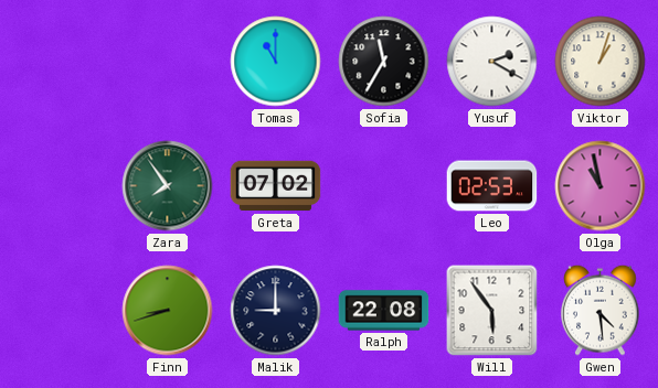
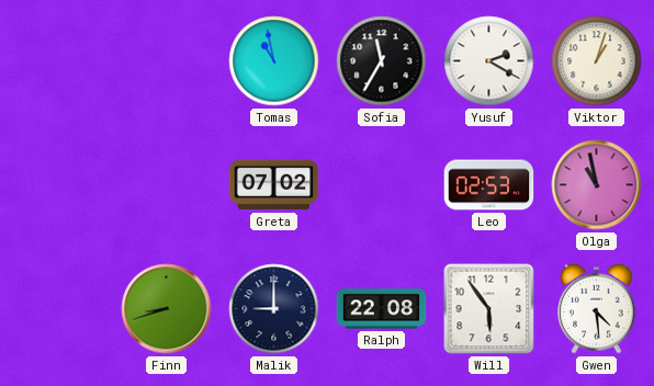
Tomas: 11:00 -> 10:58 (274, 61)
Zara: 7:54 -> none (168, 186)
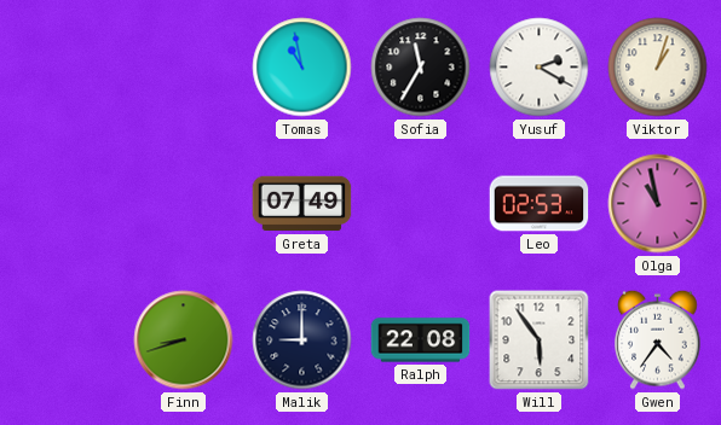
Greta: 07:02 -> 07:49 (302, 204)
Gwen: 4:29 -> 4:36 (658, 339)
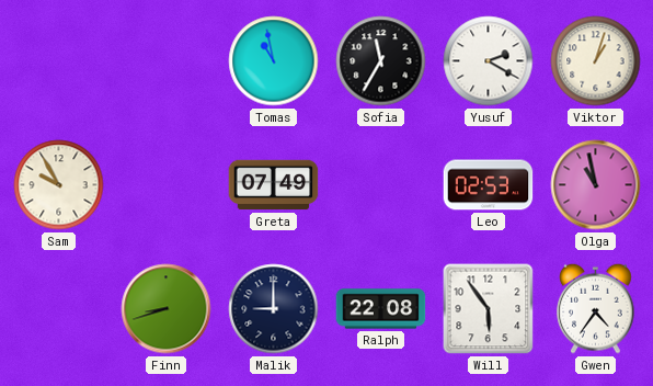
Sam: none -> 9:55 (59, 185)
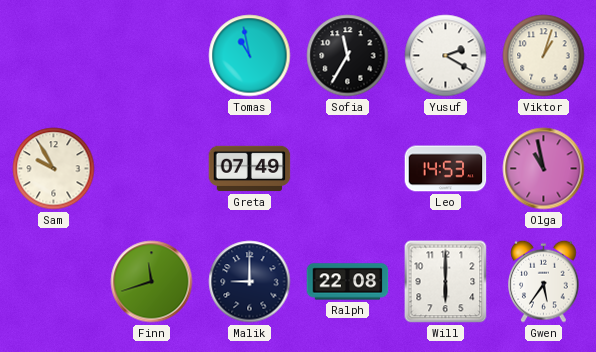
Leo: 02:53 -> 14:53 (446, 169)
Finn: 8:42 -> 11:42 (152, 282)
Will: 5:54 -> 6:00 (446, 282)
Gwen: 4:36 -> 5:36 (544, 281)
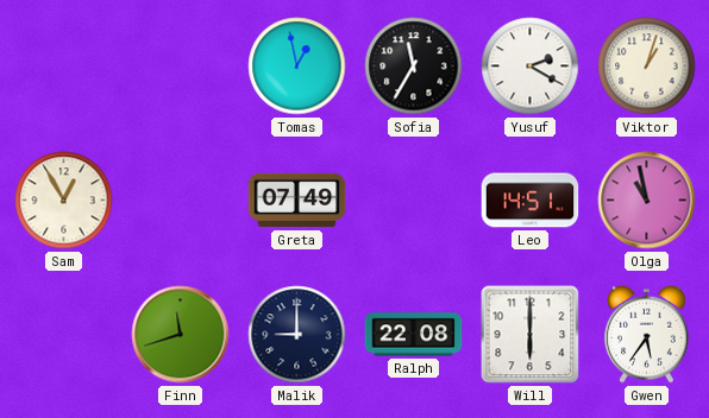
Tomas: 10:58 -> 12:58 (297, 66)
Sam: 9:55 -> 12:55 (64, 201)
Leo: 14:53 -> 14:51 (531, 201)
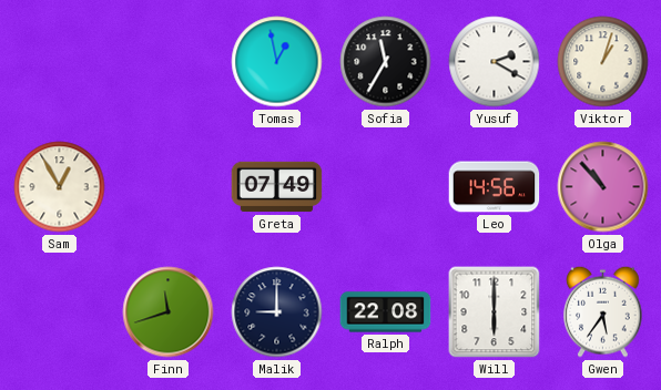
Leo: 14:51 -> 14:56 (495, 187)
Olga: 10:58 -> 10:53 (603, 187)
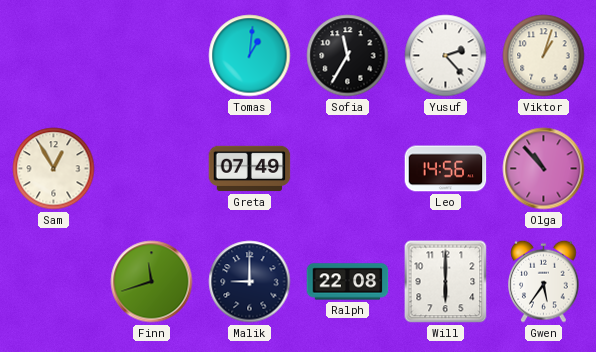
Tomas: 12:58 -> 1:01 (250, 56)
Yusuf: 2:20 -> 2:23 (446, 56)
